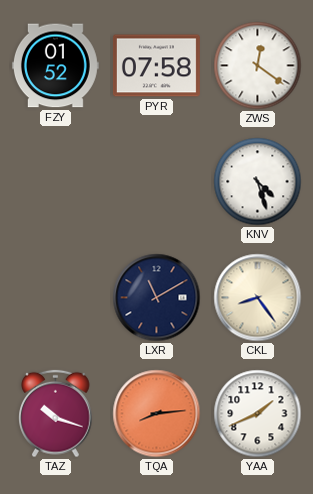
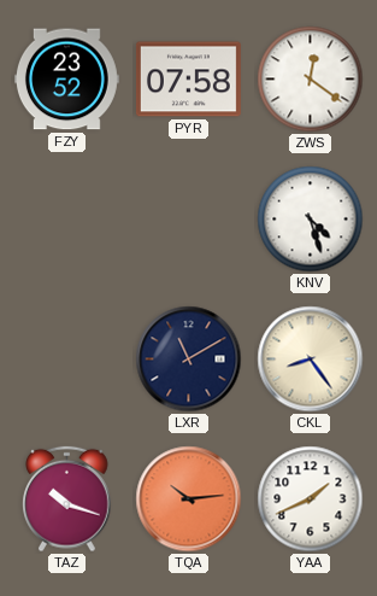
FZY: 01:52 -> 23:52 (66, 80)
TQA: 8:14 -> 10:14 (189, 499)
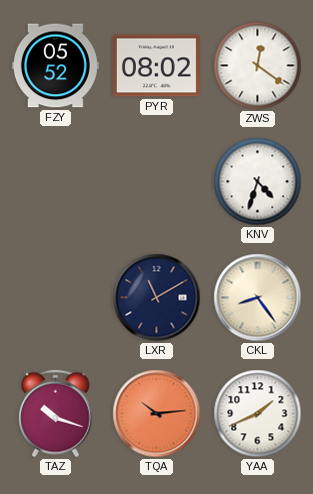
FZY: 23:52 -> 05:52 (55, 66)
PYR: 07:58 -> 08:02 (156, 66)
KNV: 4:27 -> 4:33 (258, 182)
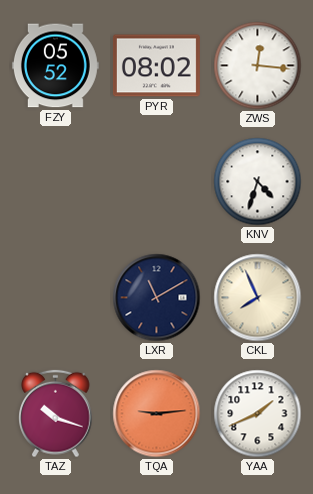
ZWS: 12:21 -> 12:16 (258, 66)
CKL: 8:24 -> 7:56 (258, 298)
TQA: 10:14 -> 9:14 (157, 414)
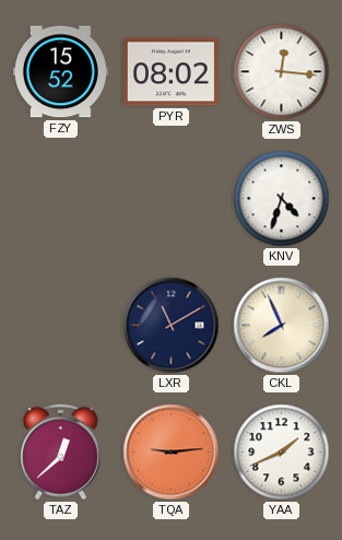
FZY: 05:52 -> 15:52 (60, 72)
TAZ: 10:18 -> 12:38 (61, 453)
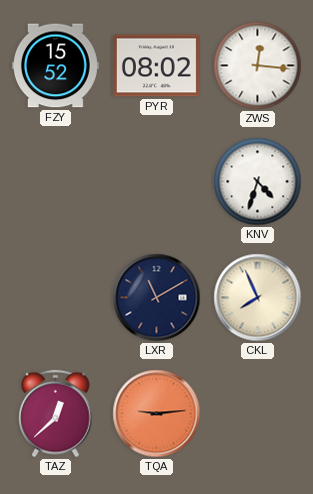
YAA: 1:41 -> none (282, 453)
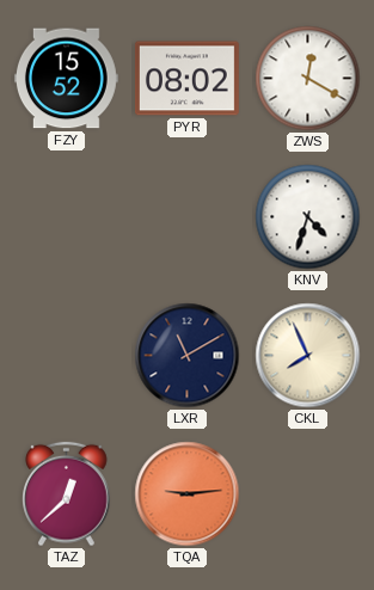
ZWS: 12:16 -> 12:20 (308, 79)
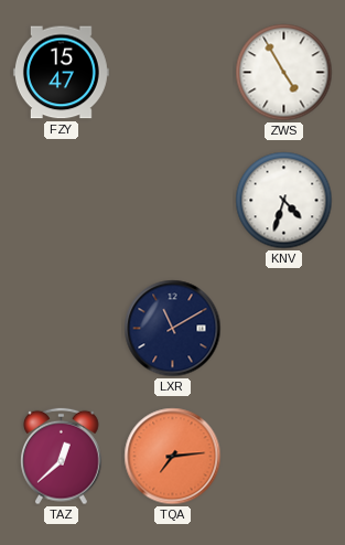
FZY: 15:52 -> 15:47 (61, 73)
PYR: 08:02 -> none (186, 79)
ZWS: 12:20 -> 4:55 (284, 73)
CKL: 7:56 -> none (308, 356)
TQA: 9:14 -> 7:14 (173, 457)
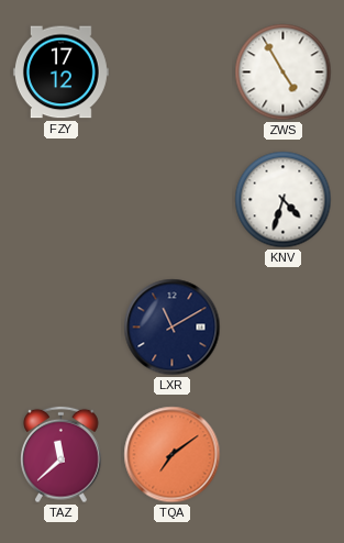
FZY: 15:47 -> 17:12 (60, 73)
TAZ: 12:38 -> 11:38 (62, 455)
TQA: 7:14 -> 7:09 (173, 455)
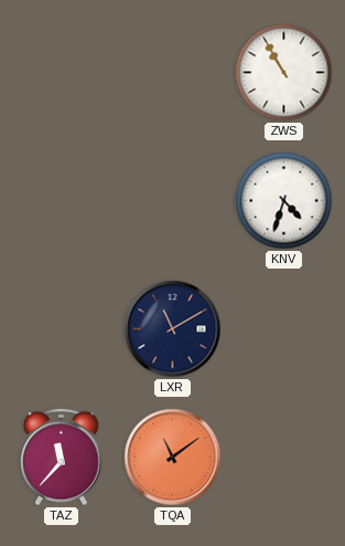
FZY: 17:12 -> none (60, 73)
ZWS: 4:55 -> 10:55 (284, 73)
TAZ: 11:38 -> 11:37 (62, 458)
TQA: 7:09 -> 11:09 (173, 458)
